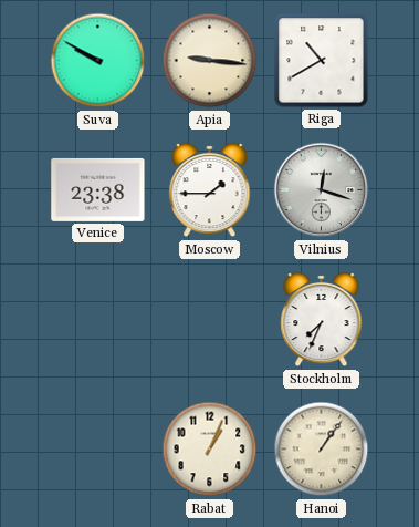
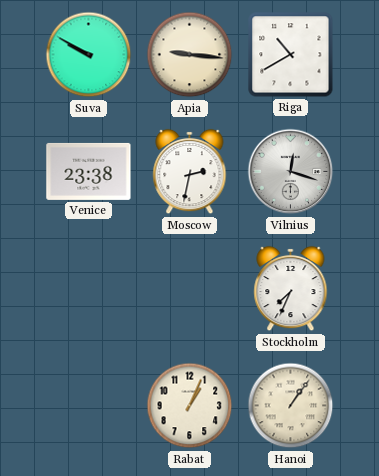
Moscow: 1:45 -> 2:32 (190, 172)
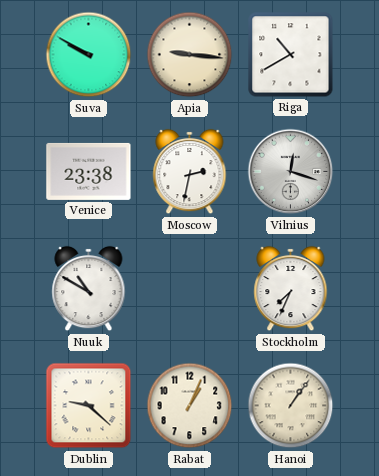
Nuuk: none -> 10:50 (89, 289)
Dublin: none -> 9:22 (89, 406)
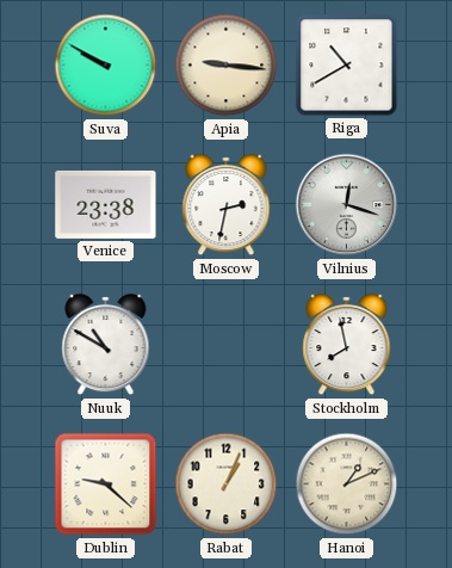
Stockholm: 7:34 -> 7:58 (347, 345)
Hanoi: 1:06 -> 1:11 (347, 484)
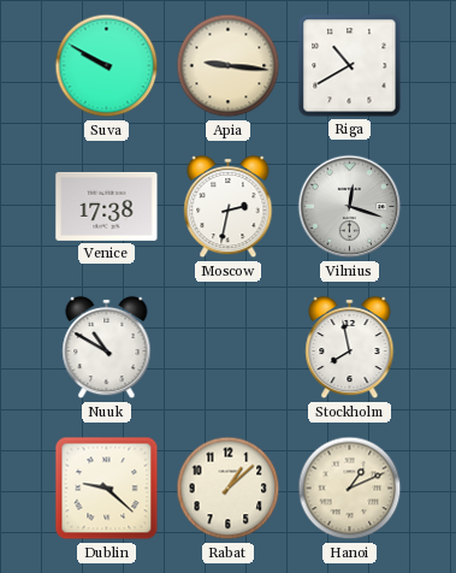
Venice: 23:38 -> 17:38 (107, 206)
Rabat: 1:04 -> 1:08 (229, 489)
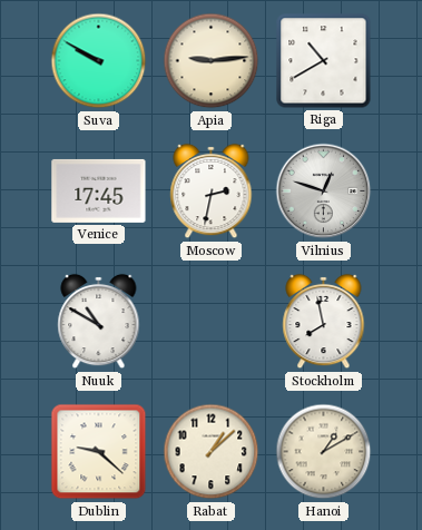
Apia: 9:16 -> 9:14 (212, 61)
Venice: 17:38 -> 17:45 (99, 190)
Vilnius: 12:18 -> 12:48 (324, 192)
Hanoi: 1:11 -> 1:10 (324, 452)
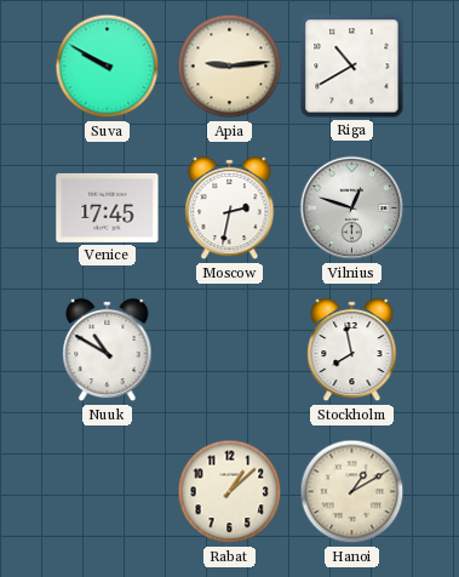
Dublin: 9:22 -> none (99, 452)
